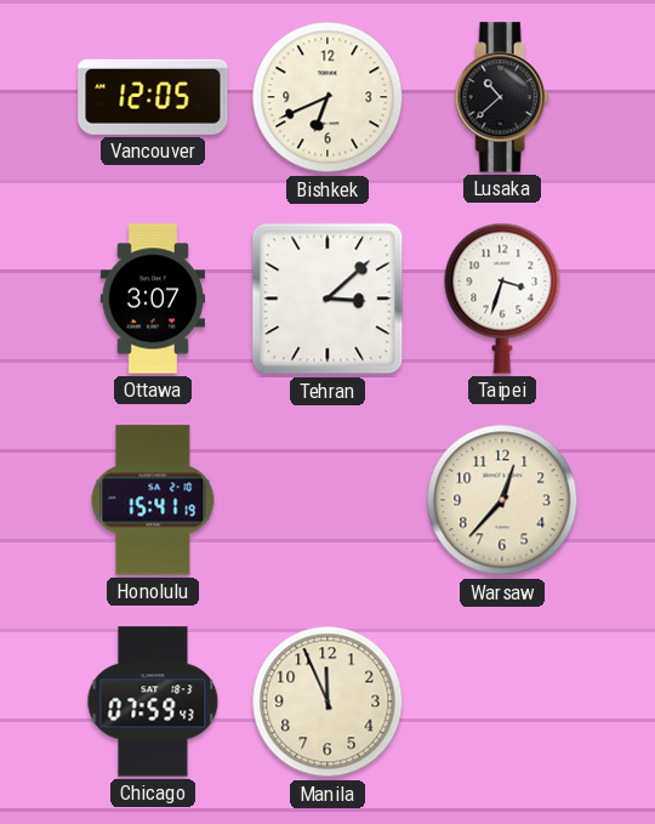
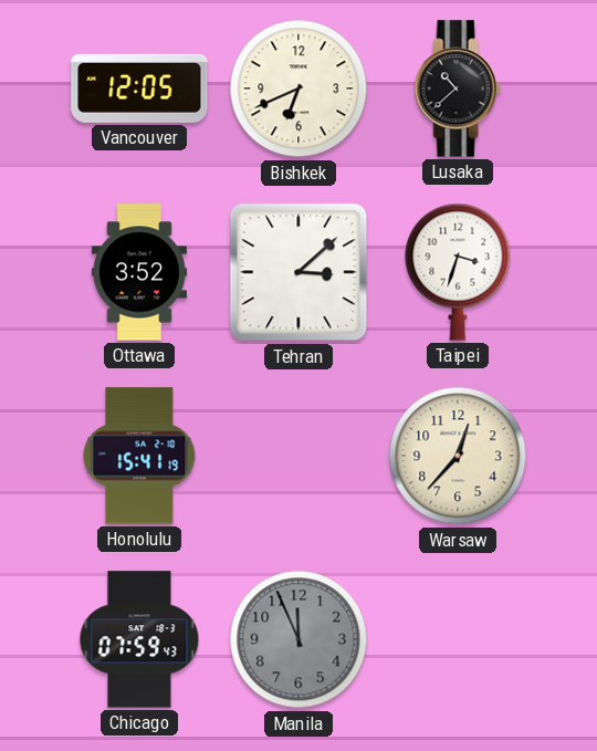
Ottawa: 3:07 -> 3:52 (139, 272)
Manila dial: cream -> grey (298, 639)
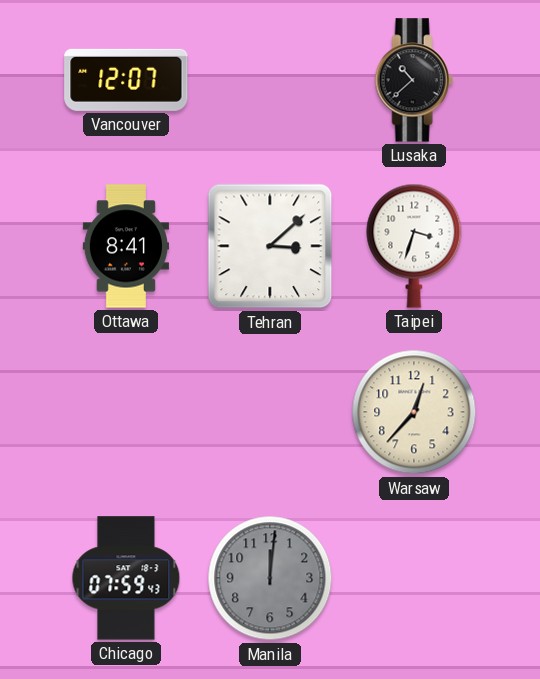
Vancouver: 12:05 -> 12:07 (126, 80)
Bishkek: 6:41 -> none (298, 88)
Ottawa: 3:52 -> 8:41 (126, 246)
Honolulu: 15:41 -> none (139, 456)
Manila: 11:56 -> 12:01 (270, 578)
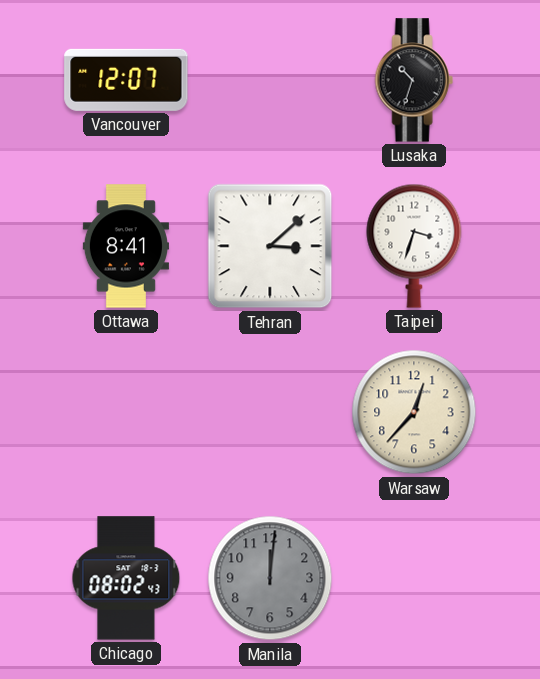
Lusaka: 10:38 -> 10:33 (414, 80)
Chicago: 07:59 -> 08:02 (126, 578)
